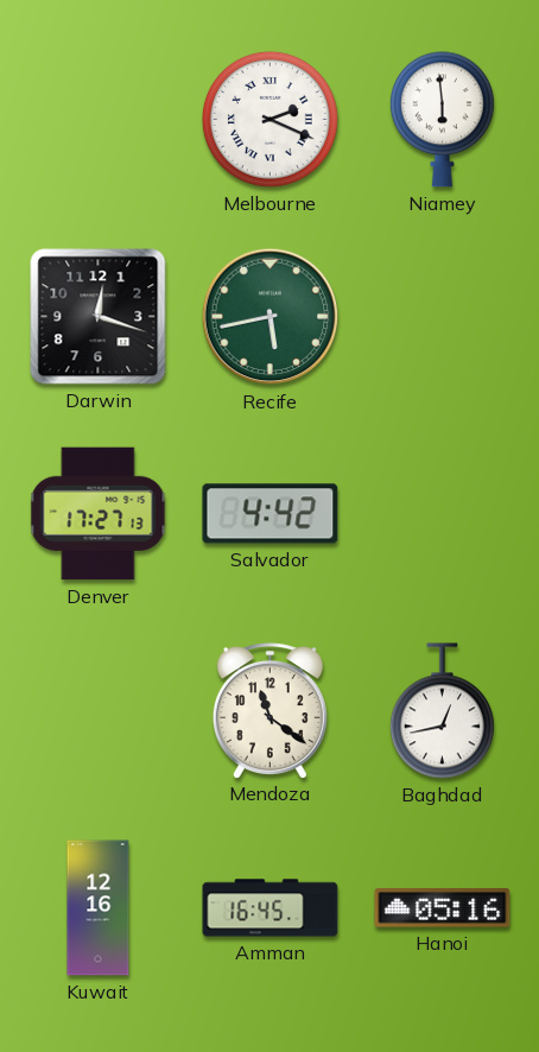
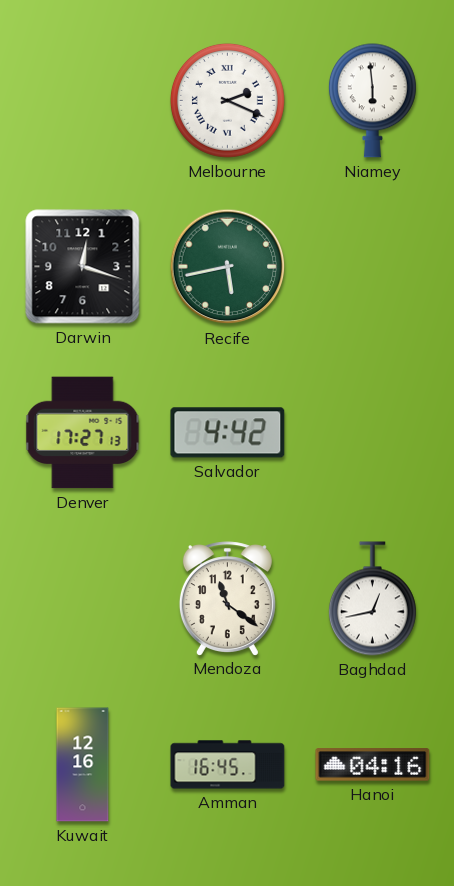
Hanoi: 05:16 -> 04:16 (373, 765)
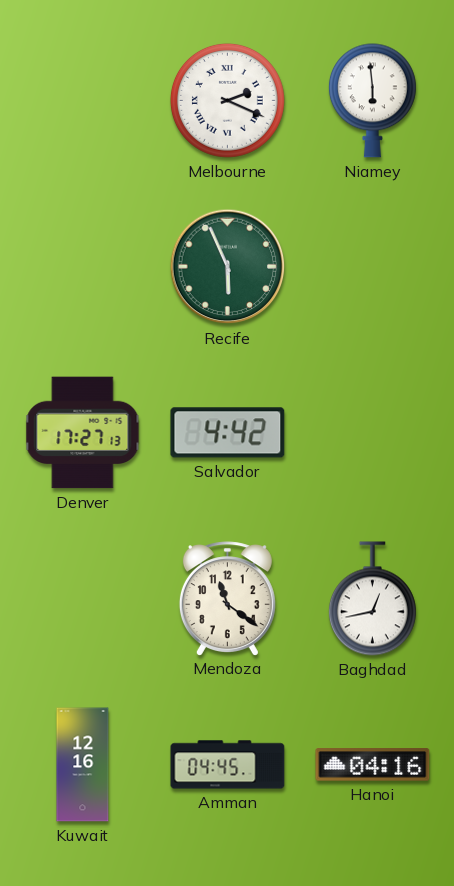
Darwin: 12:18 -> none (83, 267)
Recife: 5:43 -> 5:56 (228, 267)
Amman: 16:45 -> 04:45 (228, 765)
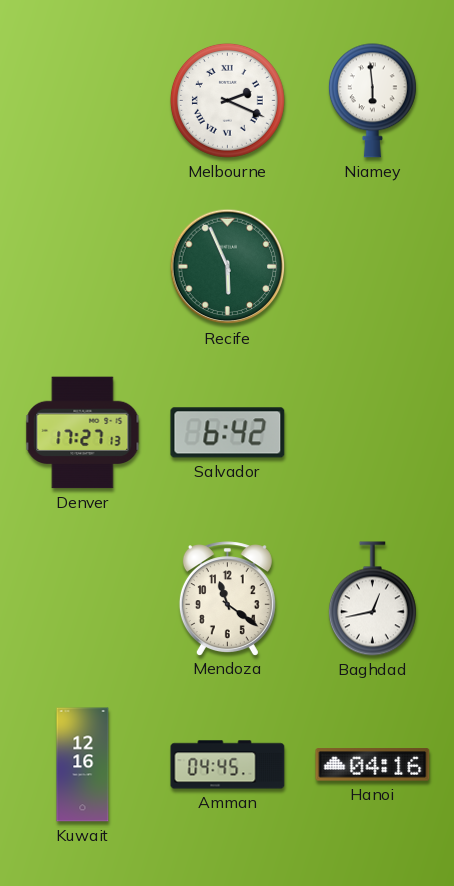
Salvador: 4:42 -> 6:42 (228, 433)
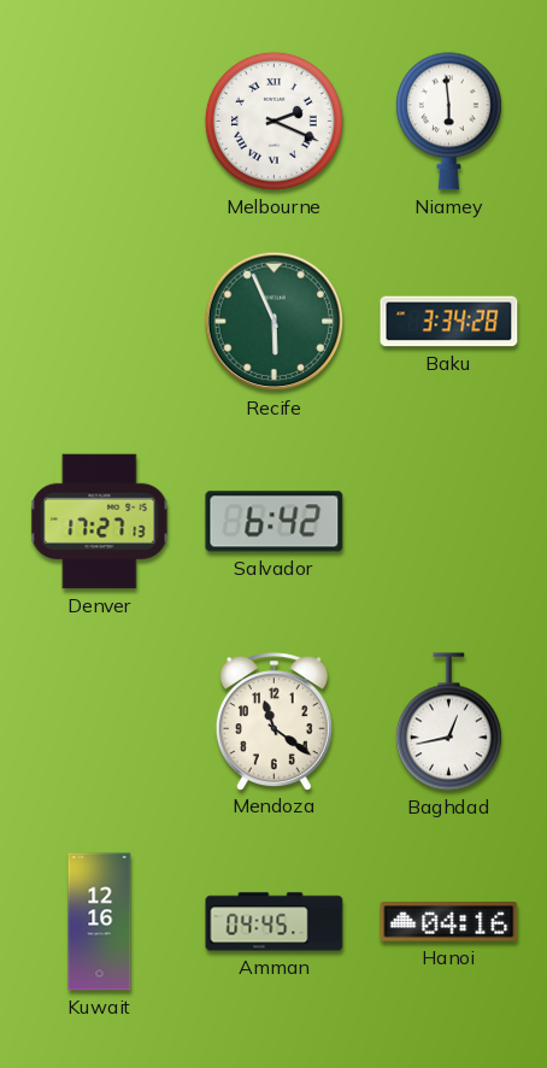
Baku: none -> 3:34 (449, 322)
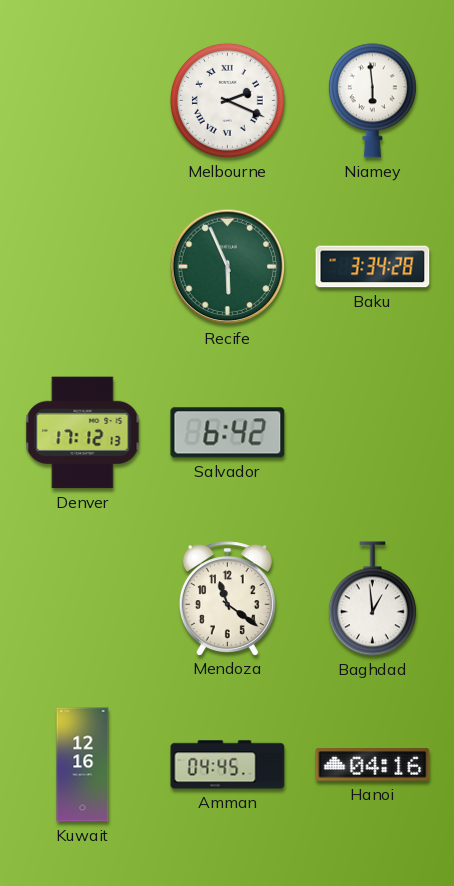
Denver: 17:27 -> 17:12 (83, 433)
Baghdad: 12:43 -> 12:59 (372, 599)
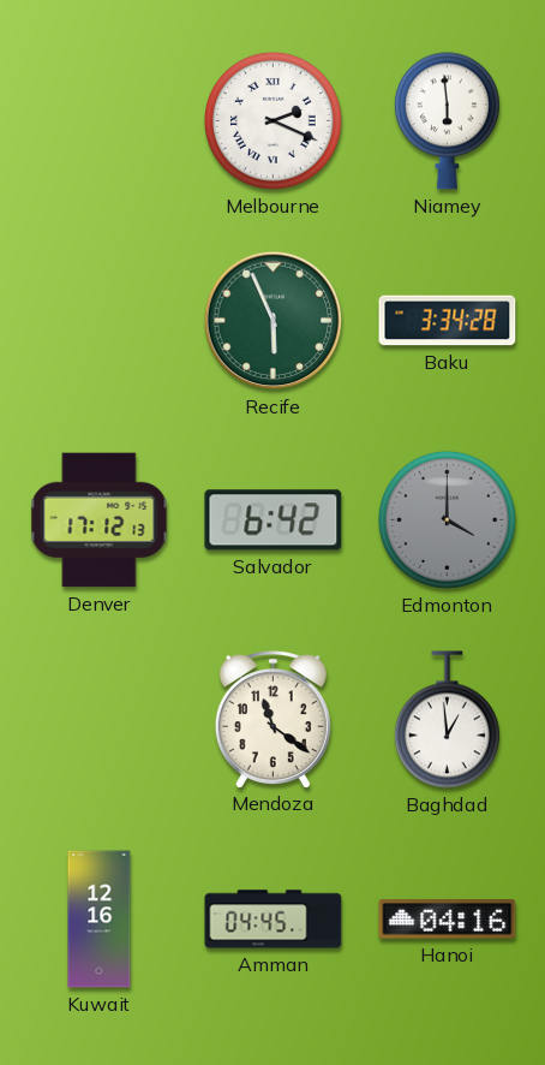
Edmonton: none -> 4:00 (447, 519)
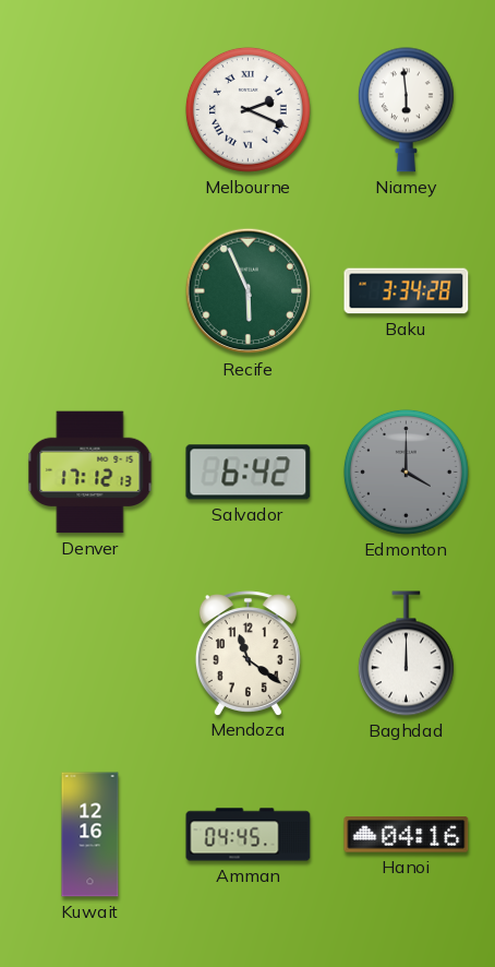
Baghdad: 12:59 -> 12:00 (406, 654)
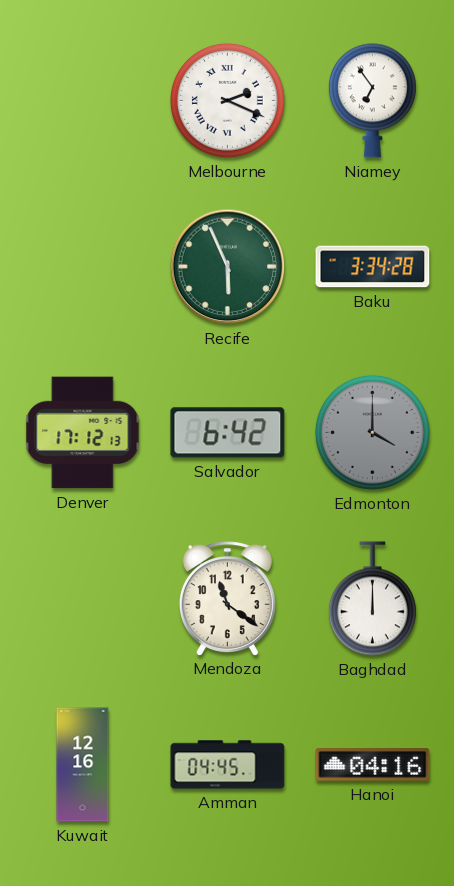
Niamey: 5:59 -> 6:54 (372, 101)
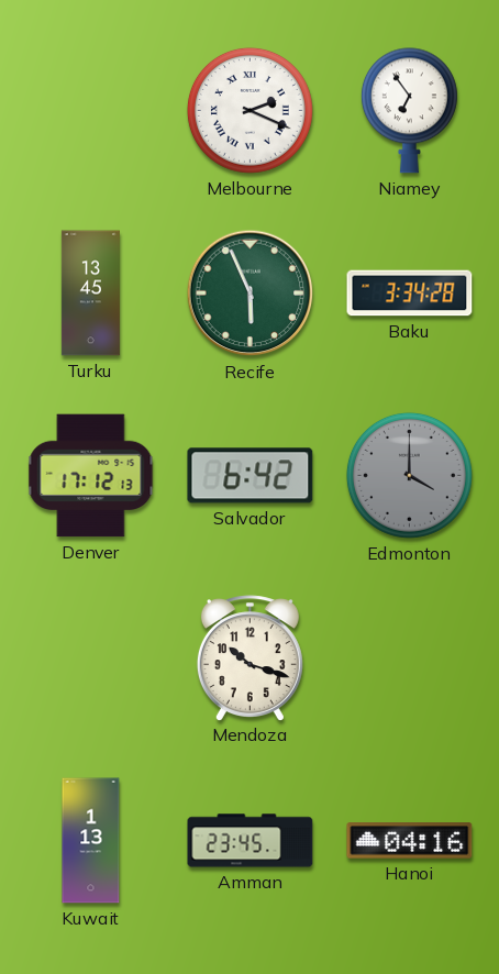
Turku: none -> 13:45 (90, 294)
Mendoza: 11:21 -> 10:18 (249, 657)
Baghdad: 12:00 -> none (372, 599)
Kuwait: 12:16 -> 1:13 (91, 841)
Amman: 04:45 -> 23:45 (251, 841)
